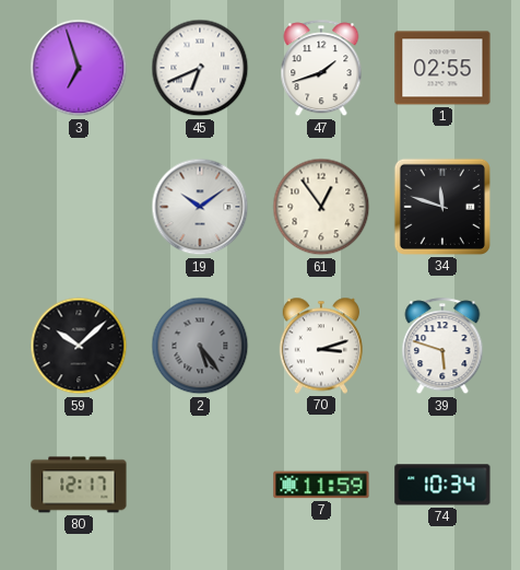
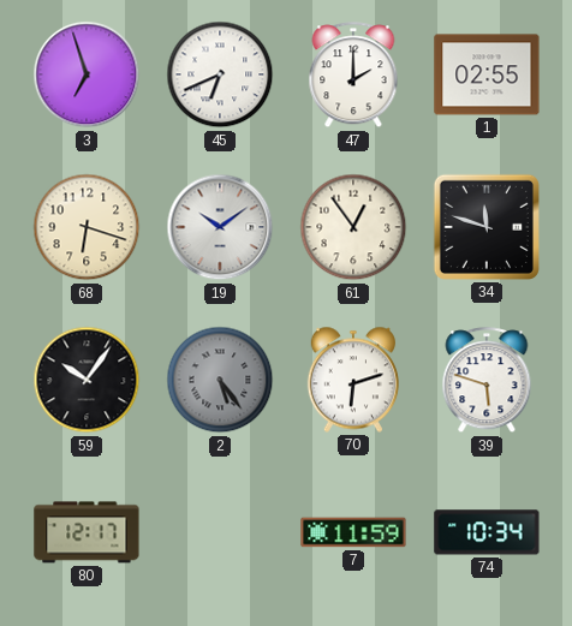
47: 1:42 -> 2:00 (353, 76)
68: none -> 6:18 (87, 227)
59: 10:08 -> 10:06 (87, 380)
70: 3:12 -> 6:12 (352, 380)
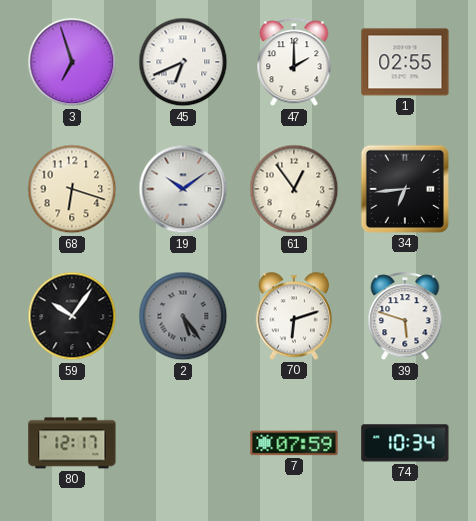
34: 11:48 -> 6:44 (405, 189)
7: 11:59 -> 07:59 (294, 443)
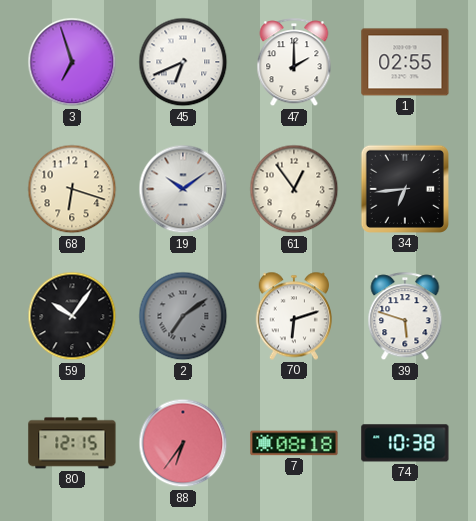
2: 5:24 -> 7:09 (183, 316)
80: 12:17 -> 12:15 (72, 443)
88: none -> 6:36 (183, 443)
7: 07:59 -> 08:18 (294, 443)
74: 10:34 -> 10:38 (405, 443)
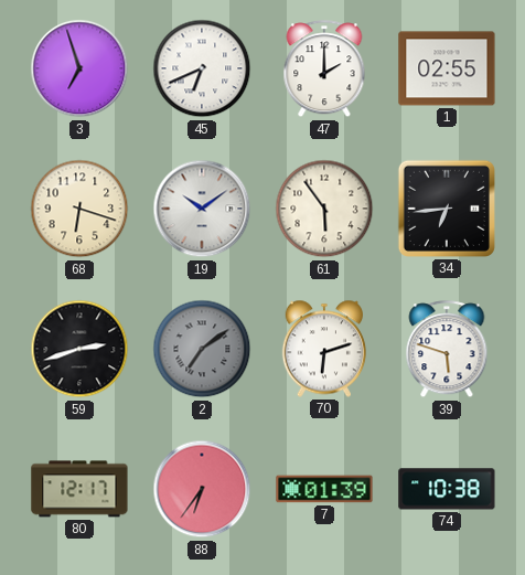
61: 12:54 -> 5:54 (324, 209)
59: 10:06 -> 2:42 (79, 349)
80: 12:15 -> 12:17 (79, 489)
7: 08:18 -> 01:39 (324, 489)
